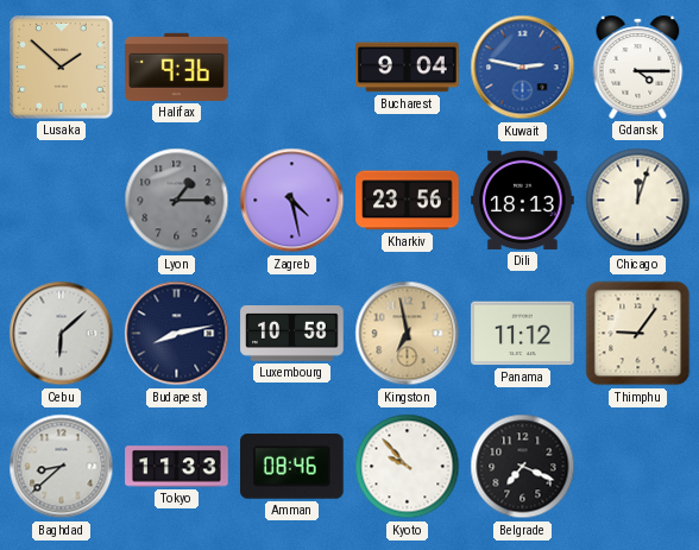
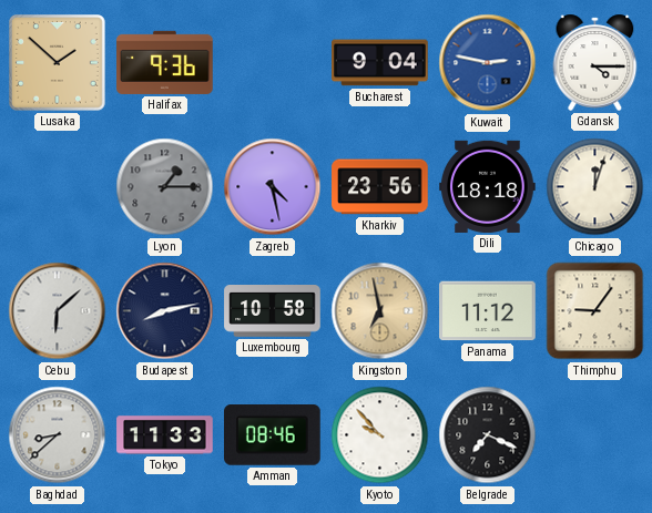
Dili: 18:13 -> 18:18 (488, 186)
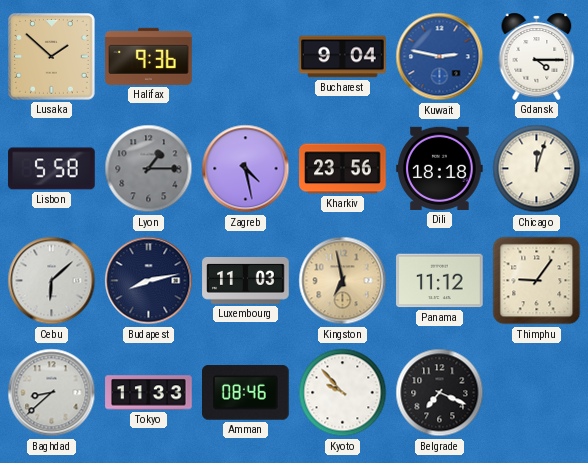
Lisbon: none -> 5:58 (52, 169)
Luxembourg: 10:58 -> 11:03 (246, 281)
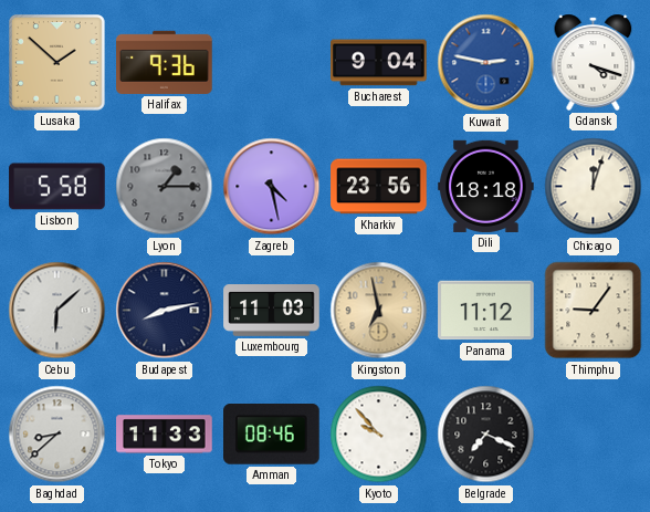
Gdansk: 4:15 -> 4:18 (594, 62)
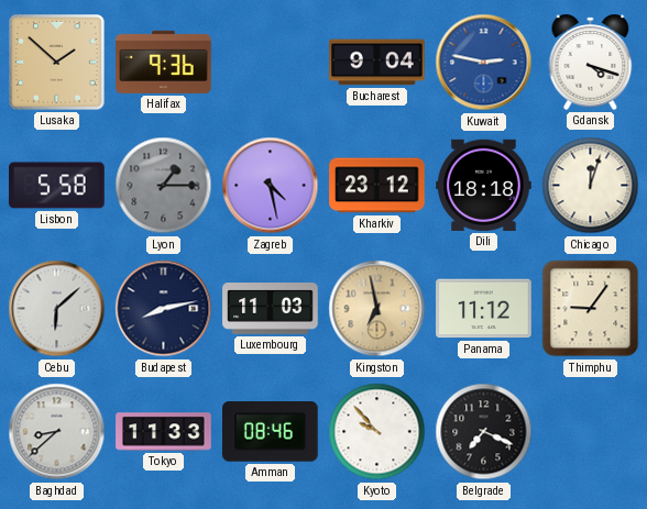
Kharkiv: 23:56 -> 23:12 (377, 186)
